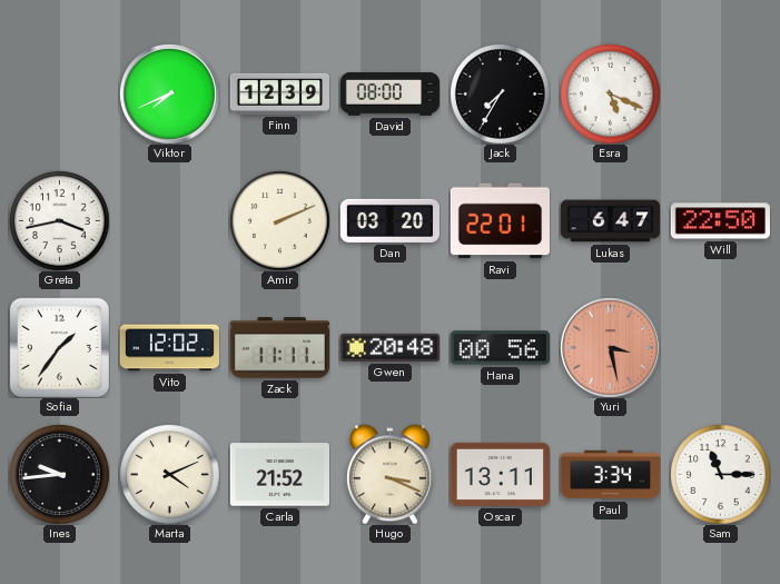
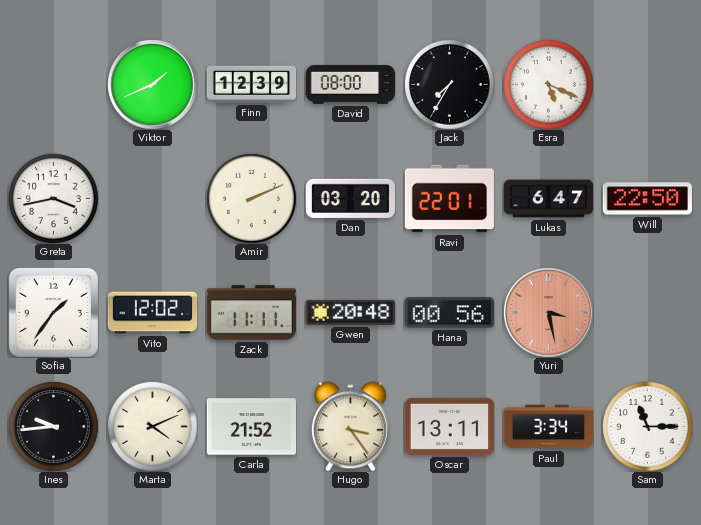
Viktor: 7:41 -> 1:41 (152, 84)
Hugo: 3:19 -> 3:24 (350, 426)
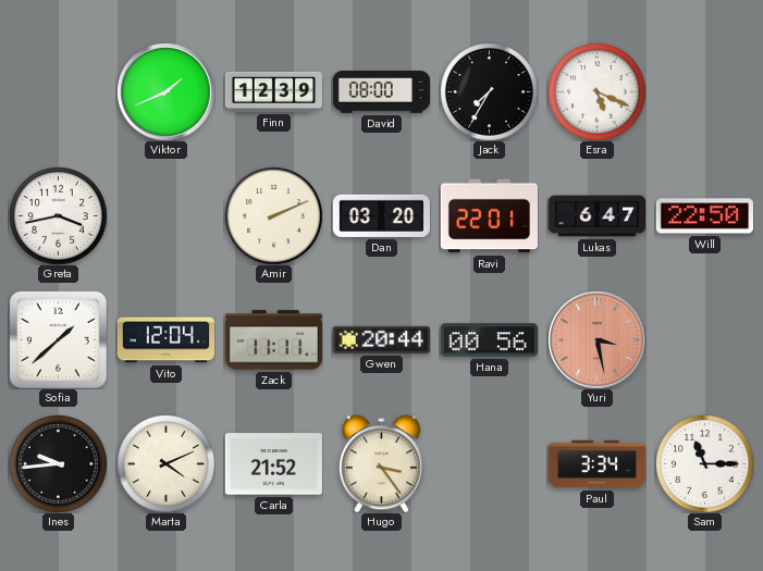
Sofia: 1:36 -> 1:38 (58, 339)
Vito: 12:02 -> 12:04 (165, 340)
Gwen: 20:48 -> 20:44 (381, 339)
Oscar: 13:11 -> none (449, 426)
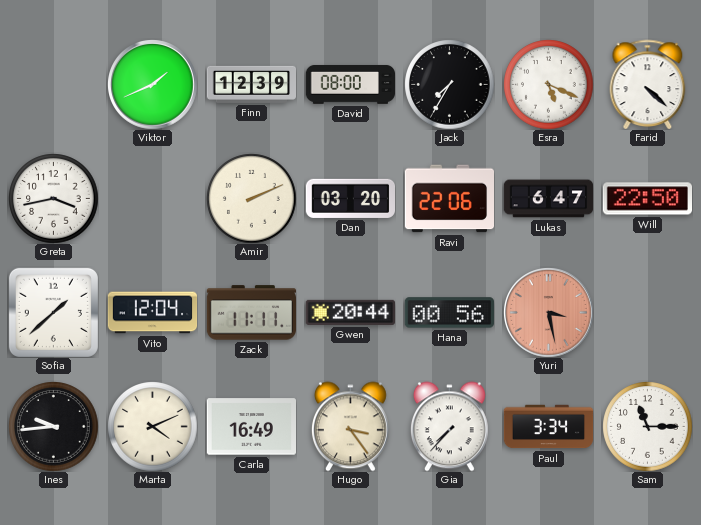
Farid: none -> 4:22 (648, 84)
Ravi: 22:01 -> 22:06 (449, 199)
Carla: 21:52 -> 16:49 (251, 427)
Gia: none -> 7:37 (449, 426)
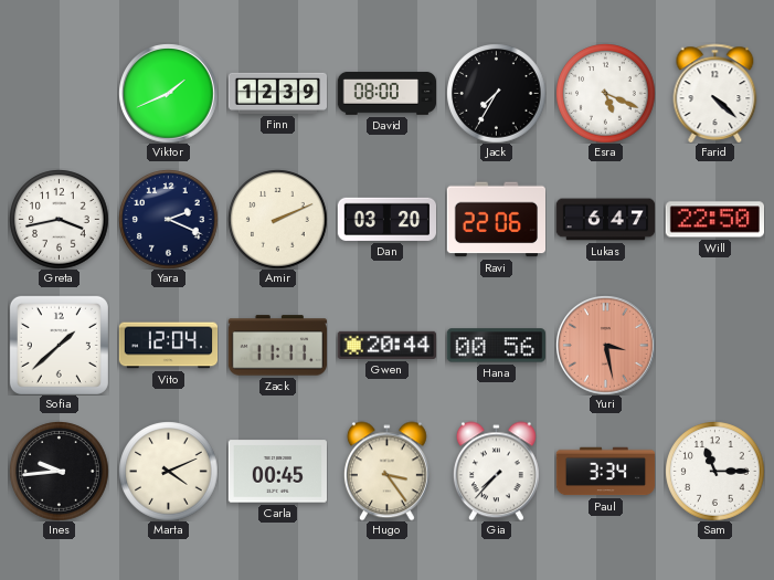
Yara: none -> 2:19 (168, 219)
Carla: 16:49 -> 00:45 (277, 472)
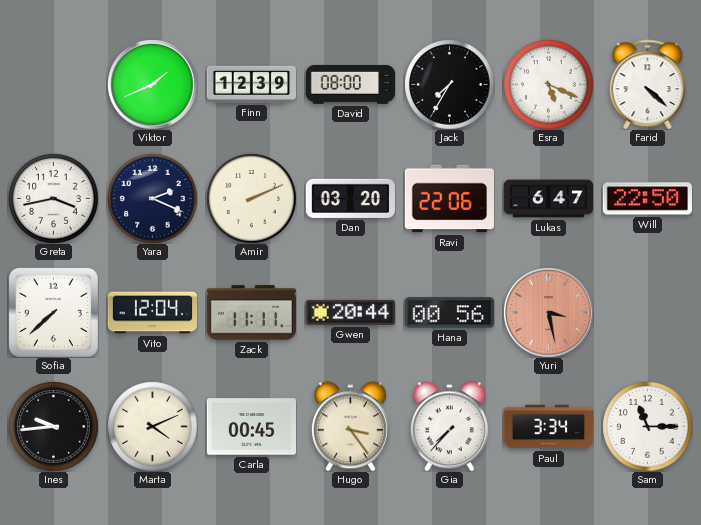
Sofia: 1:38 -> 7:38 (53, 312)
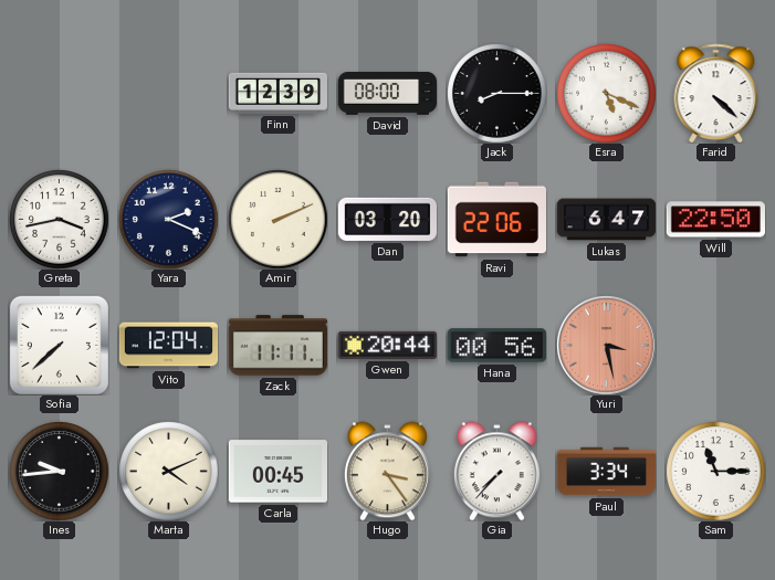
Viktor: 1:41 -> none (152, 84)
Jack: 7:35 -> 8:15 (496, 93)
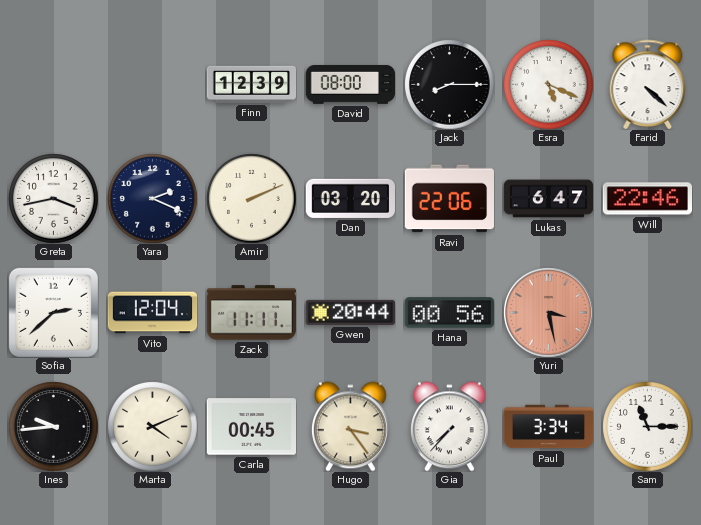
Will: 22:50 -> 22:46 (647, 199)
Sofia: 7:38 -> 2:38 (53, 312)
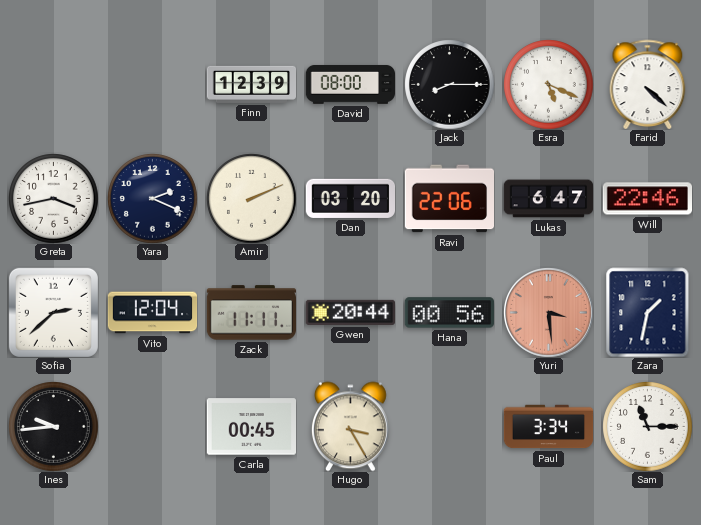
Yuri: 3:28 -> 3:29 (548, 312)
Zara: none -> 1:32 (648, 312)
Marta: 4:11 -> none (152, 426)
Hugo: 3:24 -> 3:25 (350, 426)
Gia: 7:37 -> none (449, 426)
